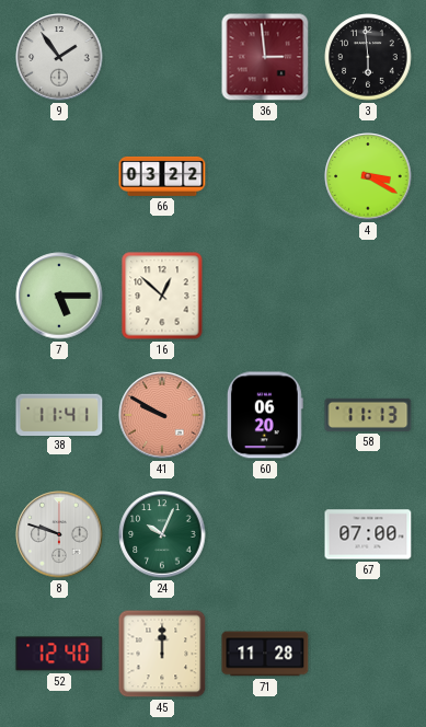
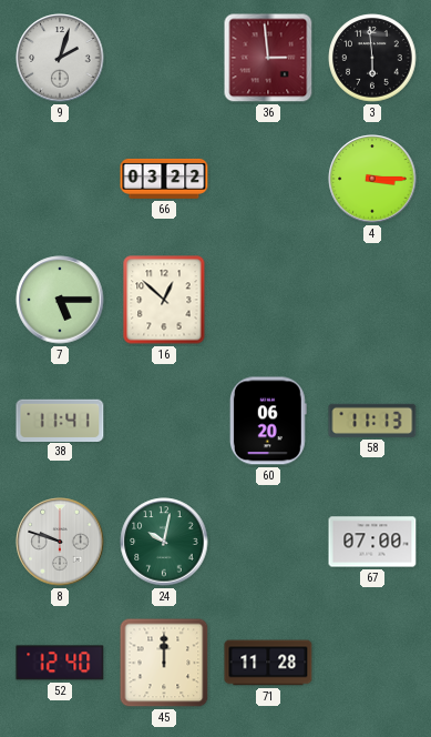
9: 1:54 -> 2:03 (60, 58)
4: 3:20 -> 3:15 (372, 179)
41: 9:50 -> none (162, 415)
24: 10:04 -> 10:02 (164, 542)
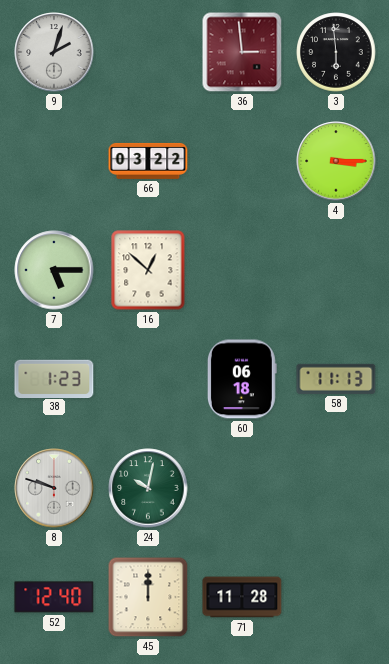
38: 11:41 -> 1:23 (54, 378)
60: 06:20 -> 06:18 (242, 379)
67: 07:00 -> none (372, 542)
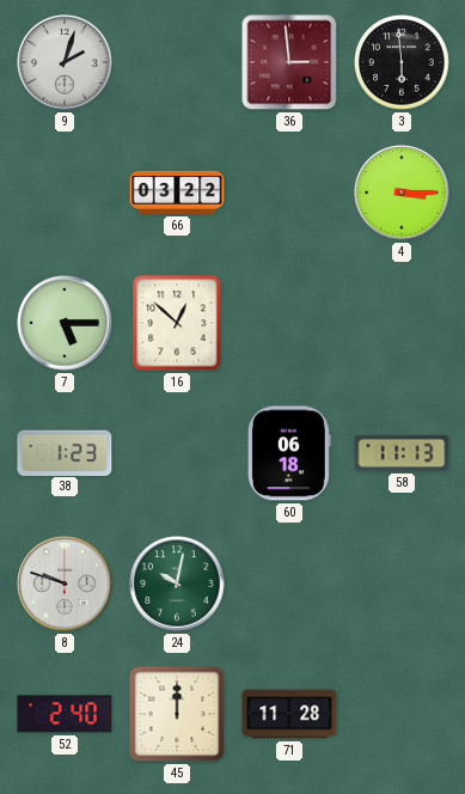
52: 12:40 -> 2:40 (65, 714)
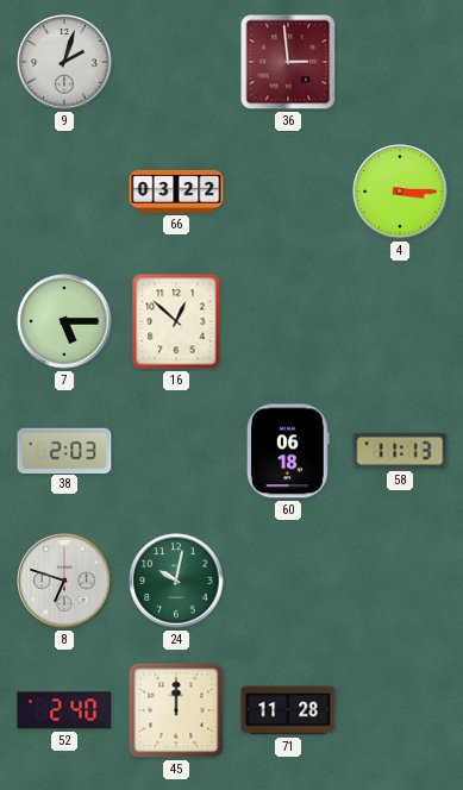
3: 5:59 -> none (402, 62)
38: 1:23 -> 2:03 (64, 450)
8: 9:48 -> 6:48 (64, 581)
